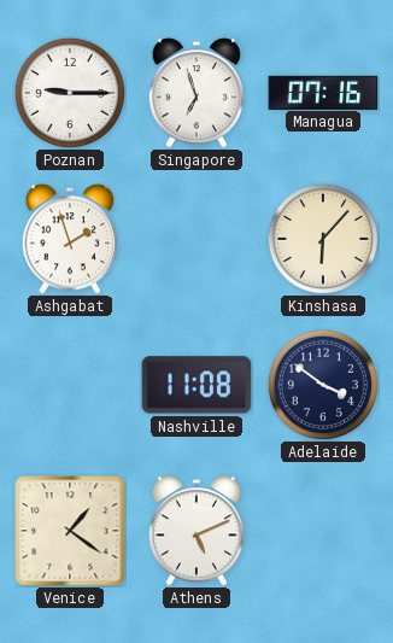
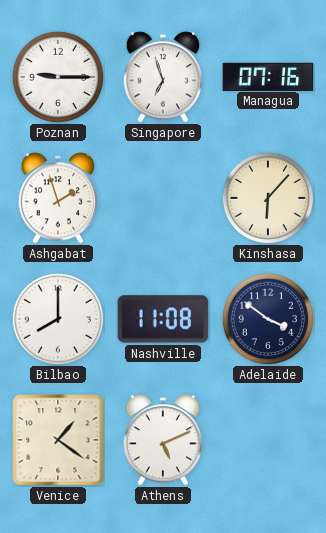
Bilbao: none -> 8:00 (58, 319)
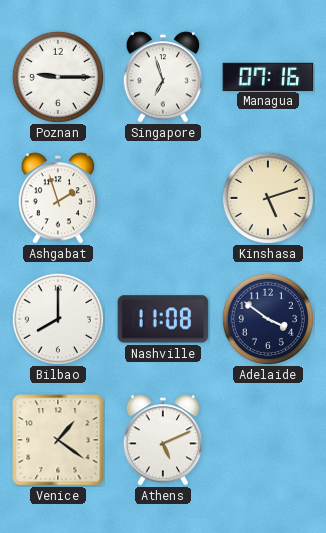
Kinshasa: 6:07 -> 5:12 (268, 198)
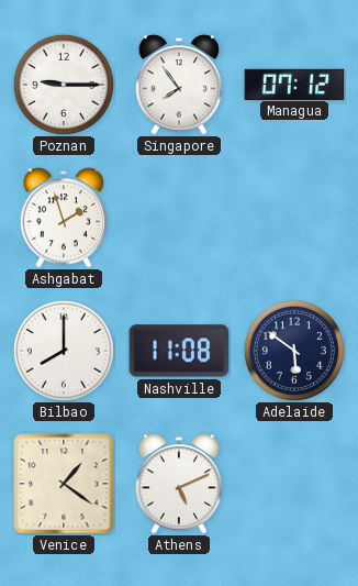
Singapore: 6:57 -> 7:54 (179, 85)
Managua: 07:16 -> 07:12 (294, 84)
Kinshasa: 5:12 -> none (268, 198)
Adelaide: 3:51 -> 5:51 (294, 351)
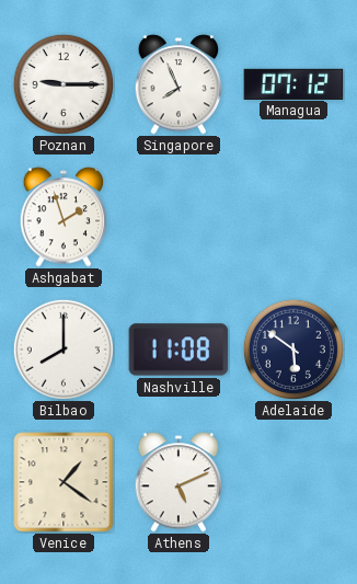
Singapore: 7:54 -> 7:56 (178, 84)
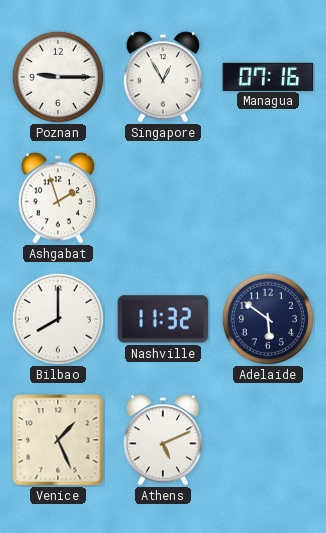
Singapore: 7:56 -> 12:55 (163, 77)
Managua: 07:12 -> 07:16 (268, 76)
Nashville: 11:08 -> 11:32 (163, 319)
Venice: 1:21 -> 1:26 (58, 440)
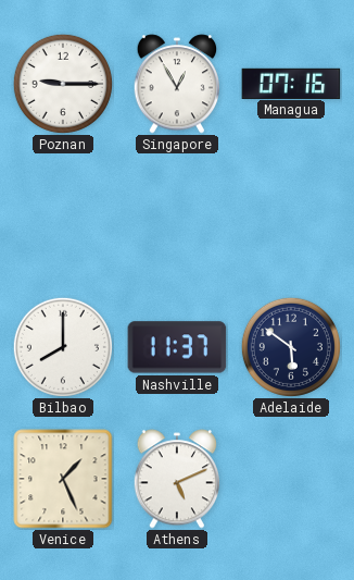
Ashgabat: 1:57 -> none (58, 198)
Nashville: 11:32 -> 11:37 (177, 347)
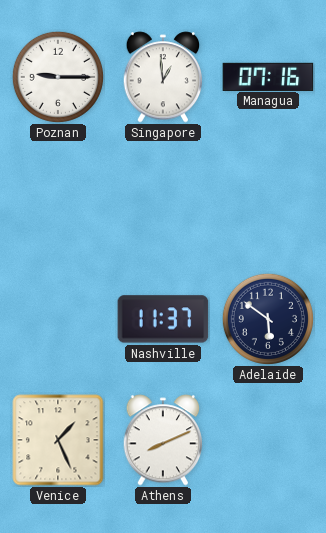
Singapore: 12:55 -> 12:59 (163, 77)
Bilbao: 8:00 -> none (63, 347)
Athens: 5:11 -> 8:11 (163, 440)
